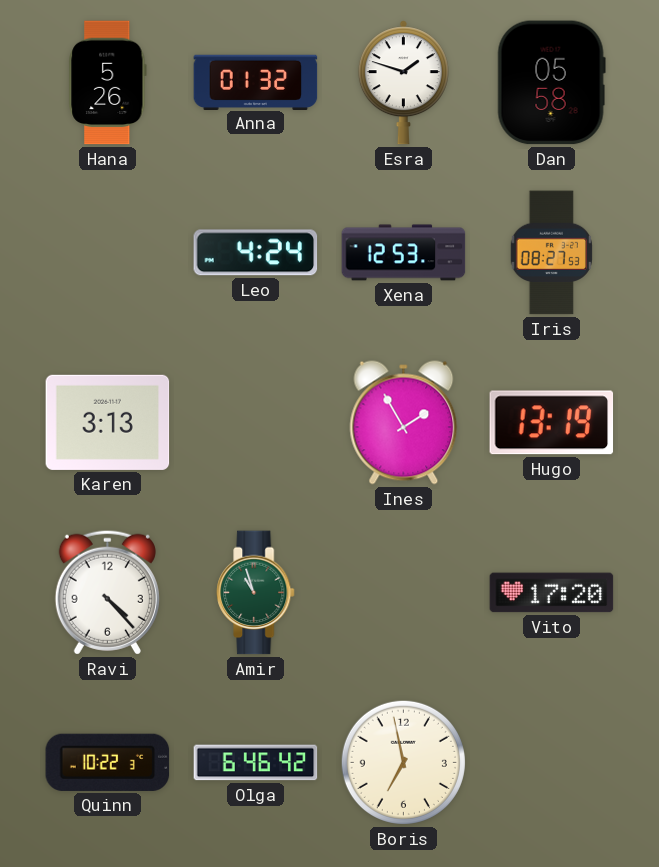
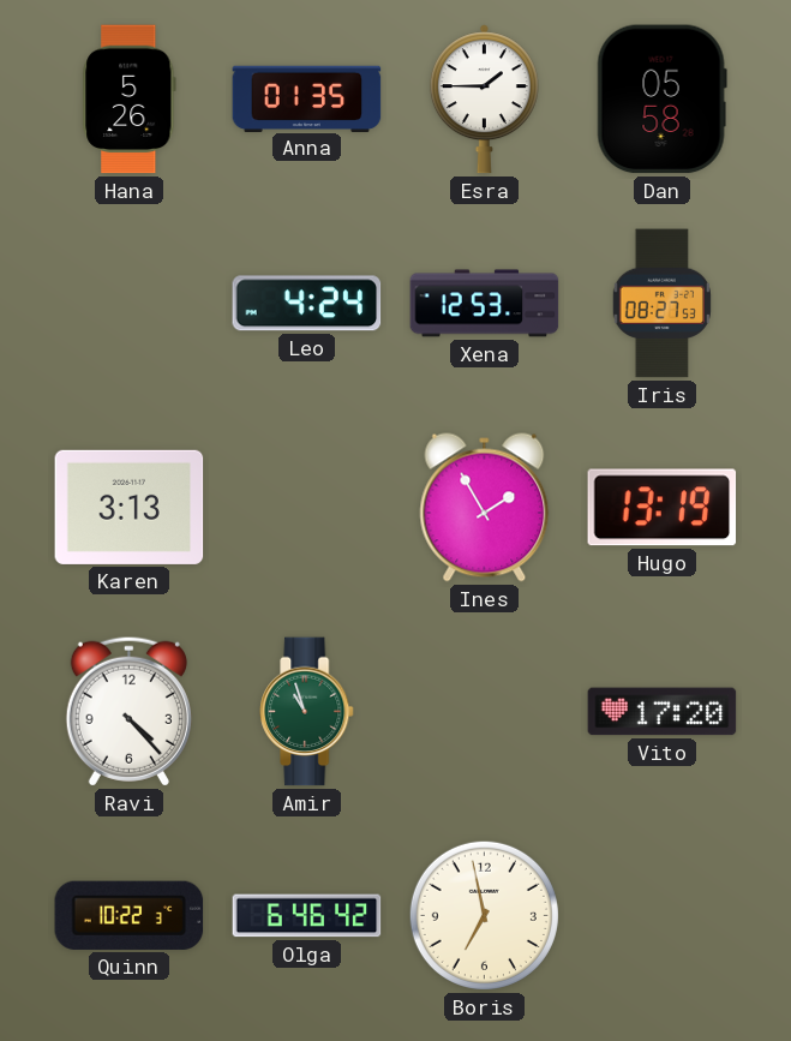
Anna: 01:32 -> 01:35 (307, 98)
Esra: 1:48 -> 1:45 (484, 100)
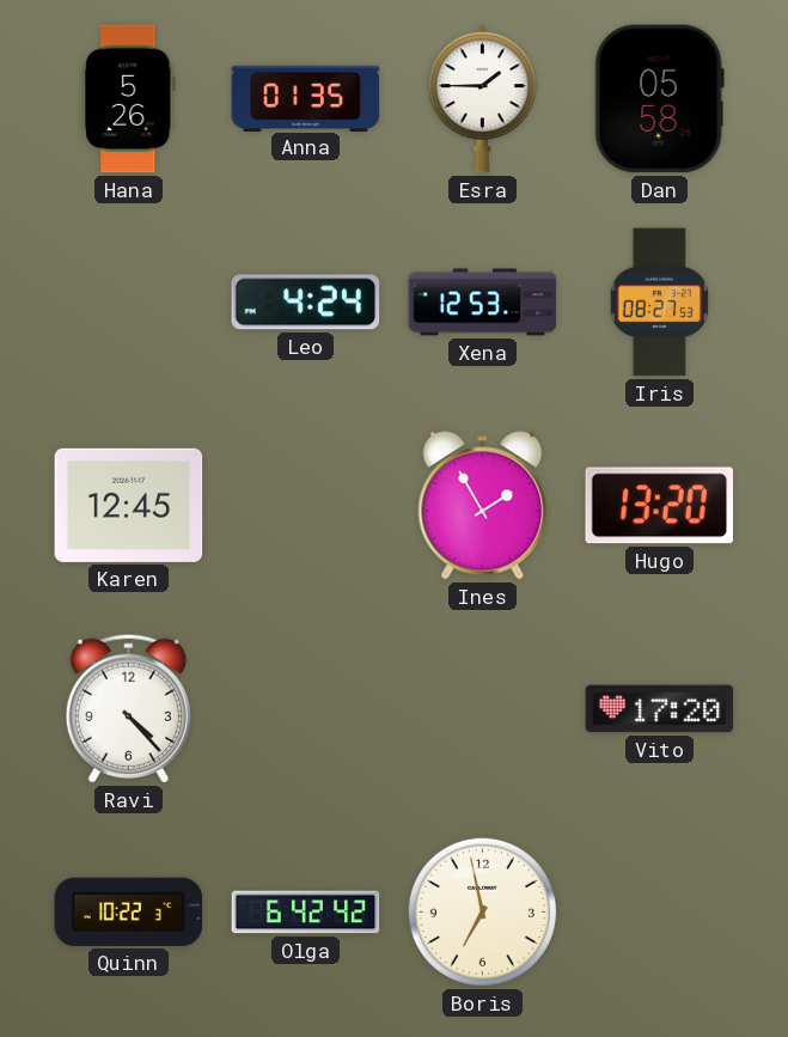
Karen: 3:13 -> 12:45 (129, 505)
Hugo: 13:19 -> 13:20 (660, 506)
Amir: 10:57 -> none (307, 712)
Olga: 6:46 -> 6:42 (306, 913)
